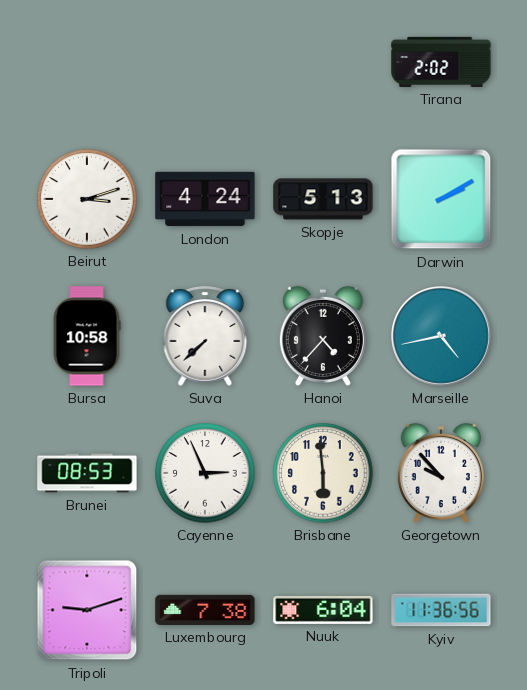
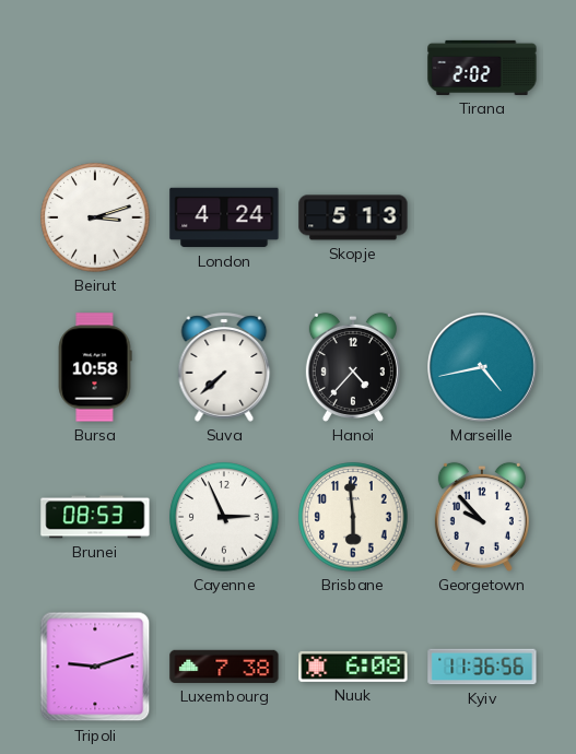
Darwin: 2:10 -> none (441, 199)
Nuuk: 6:04 -> 6:08 (353, 667)
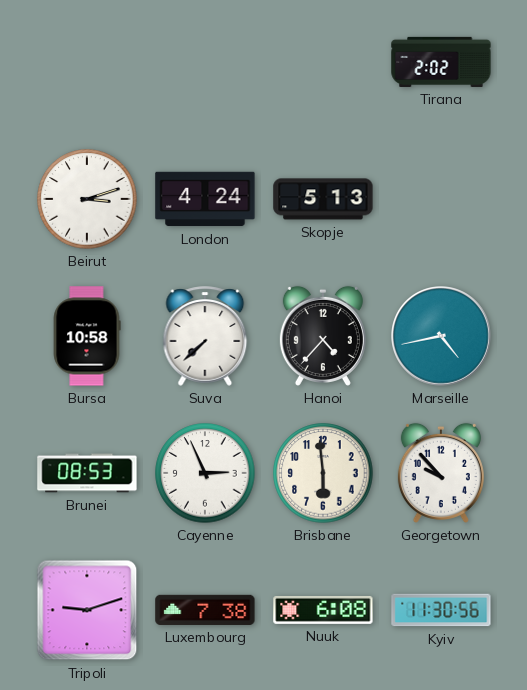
Kyiv: 11:36 -> 11:30 (441, 610)
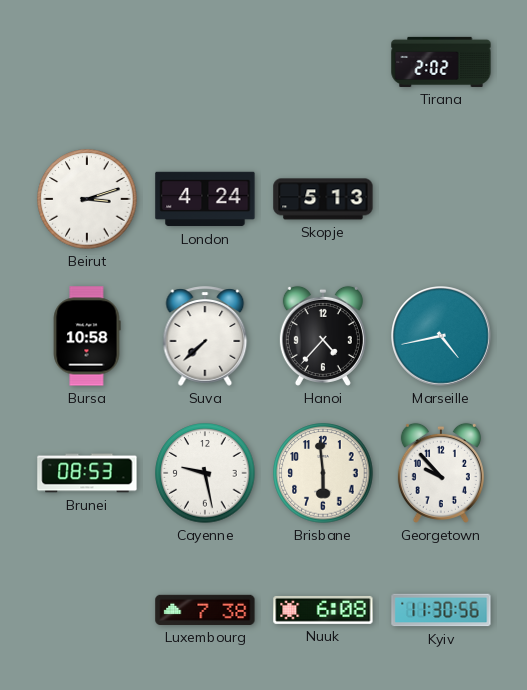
Cayenne: 2:56 -> 9:28 (205, 473)
Tripoli: 9:12 -> none (87, 610)
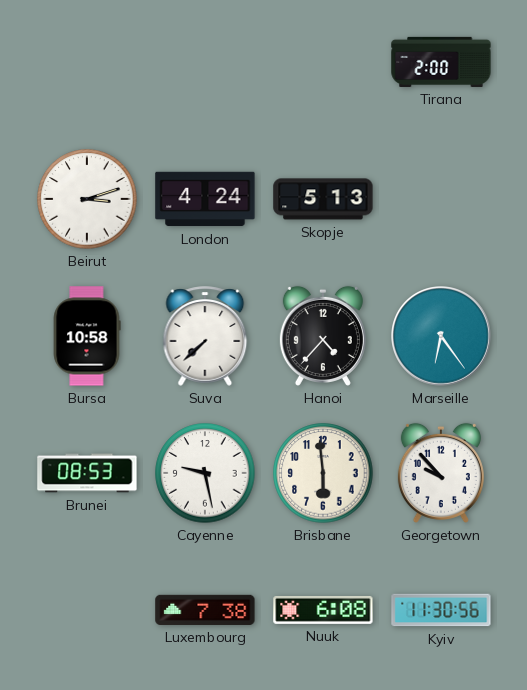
Tirana: 2:02 -> 2:00 (441, 62)
Marseille: 4:43 -> 6:24 (442, 337)
